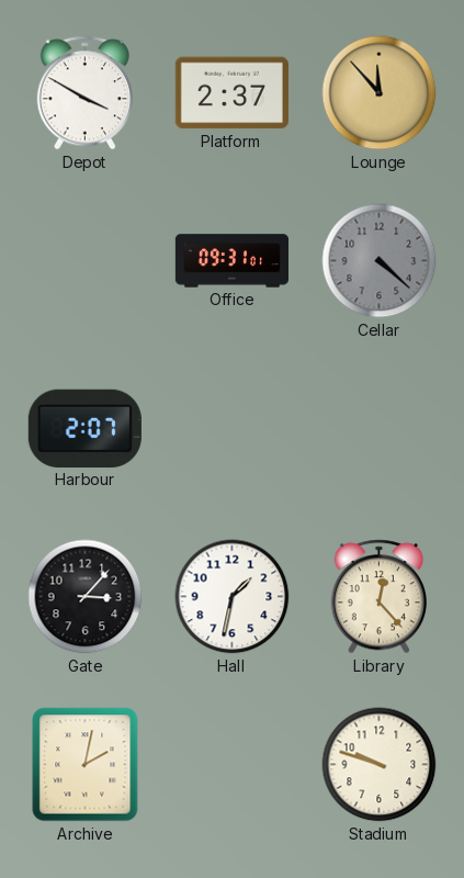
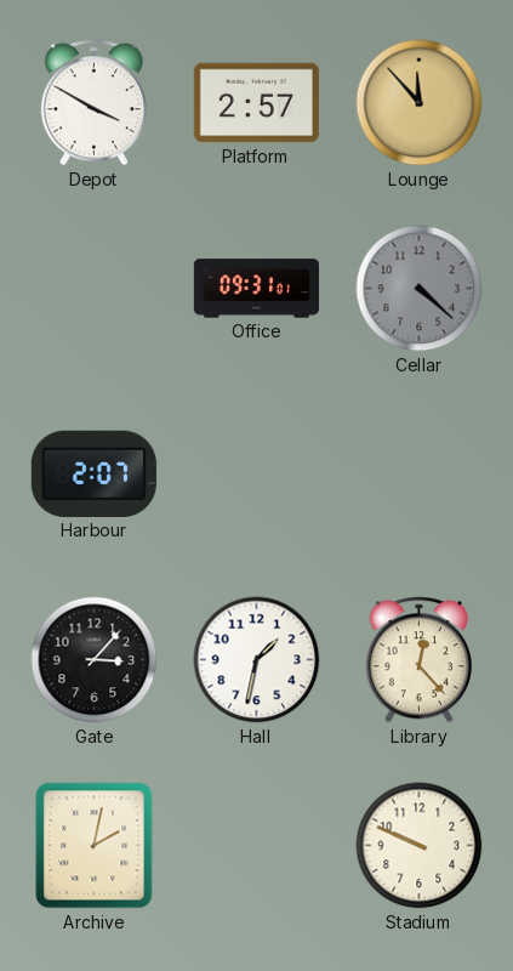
Platform: 2:37 -> 2:57 (256, 103)
Stadium: 9:48 -> 9:49 (420, 846)
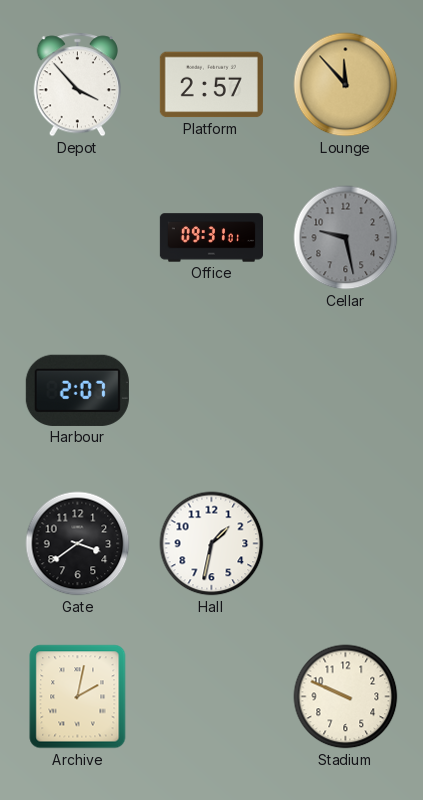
Depot: 3:50 -> 3:53 (77, 85)
Cellar: 4:22 -> 9:28 (346, 238)
Gate: 3:07 -> 3:39 (78, 544)
Library: 12:23 -> none (418, 660)
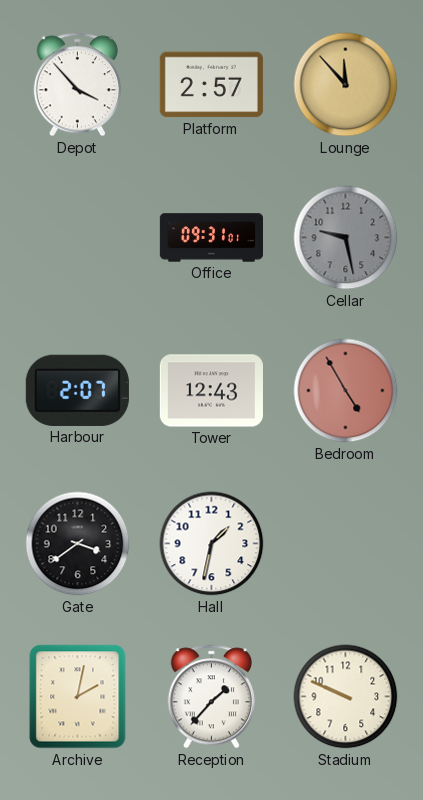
Tower: none -> 12:43 (211, 391)
Bedroom: none -> 4:55 (346, 391)
Reception: none -> 1:37 (211, 697)
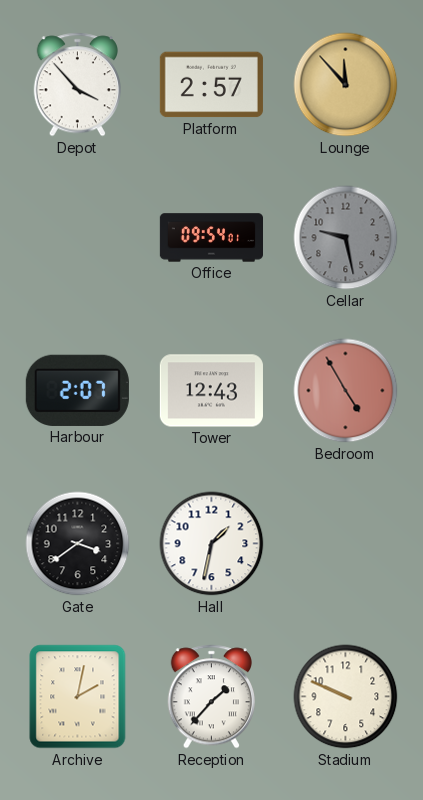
Office: 09:31 -> 09:54 (211, 238)
